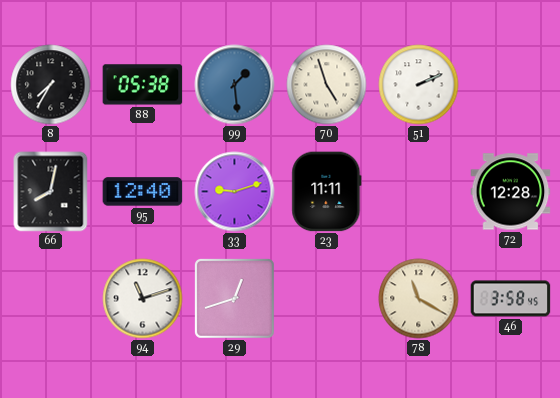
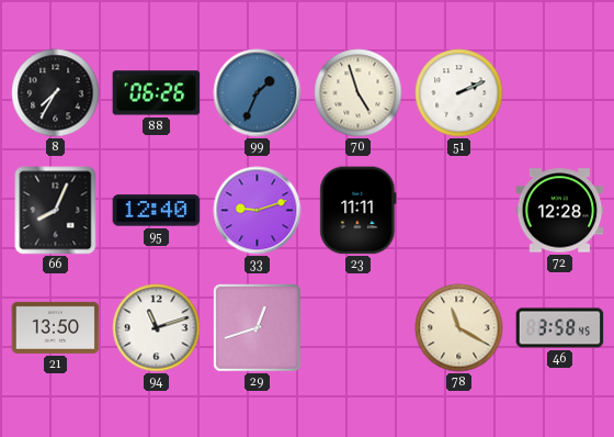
88: 05:38 -> 06:26 (157, 93)
99: 1:29 -> 1:34 (258, 93)
66: 8:02 -> 8:04 (56, 211)
21: none -> 13:50 (56, 327)
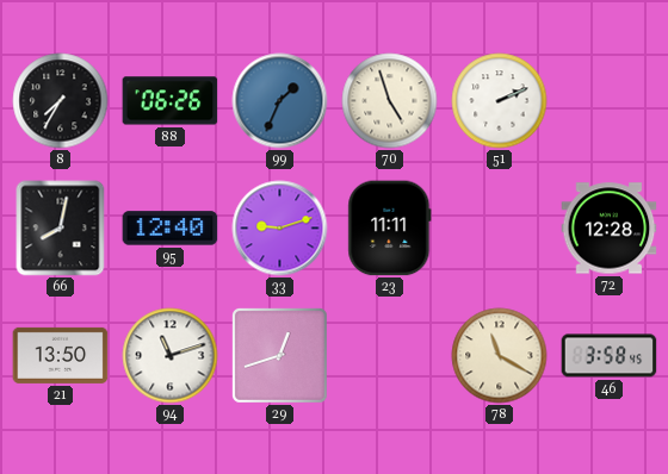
66: 8:04 -> 8:02 (61, 229)
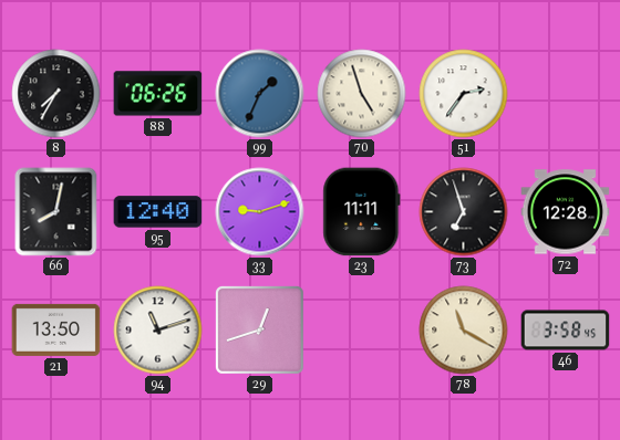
51: 2:11 -> 2:36 (464, 94)
73: none -> 6:57 (464, 212)
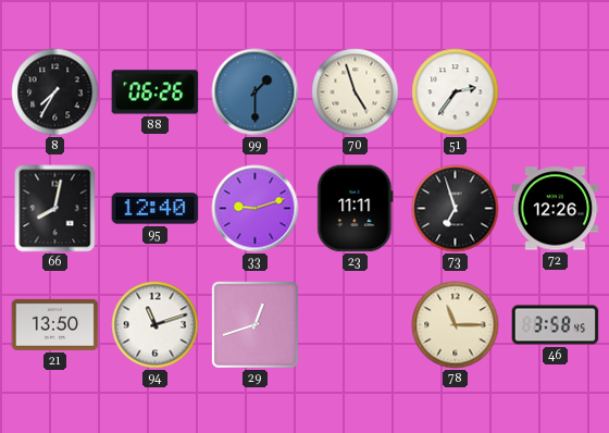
99: 1:34 -> 1:30 (256, 92)
72: 12:28 -> 12:26 (556, 209)
78: 11:20 -> 11:15 (456, 325)
